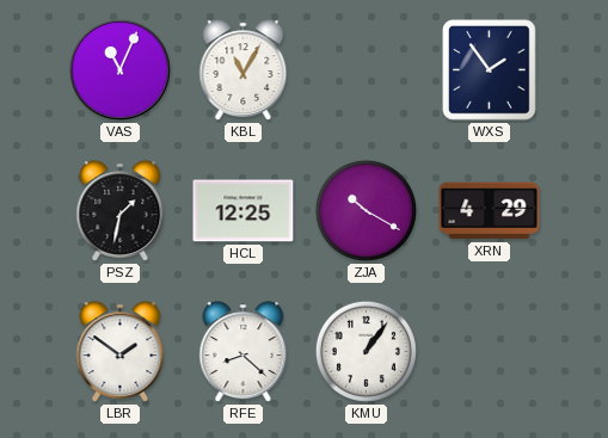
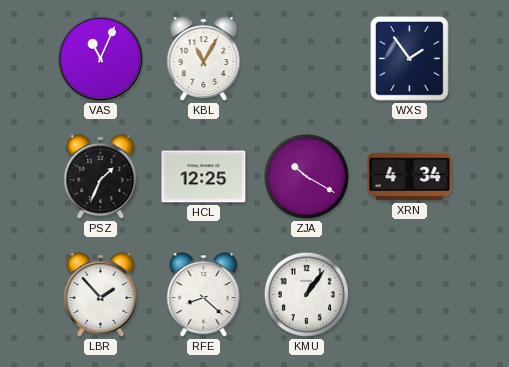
PSZ: 1:32 -> 1:34 (101, 177)
XRN: 4:29 -> 4:34 (410, 177)
LBR: 1:51 -> 1:53 (101, 295)
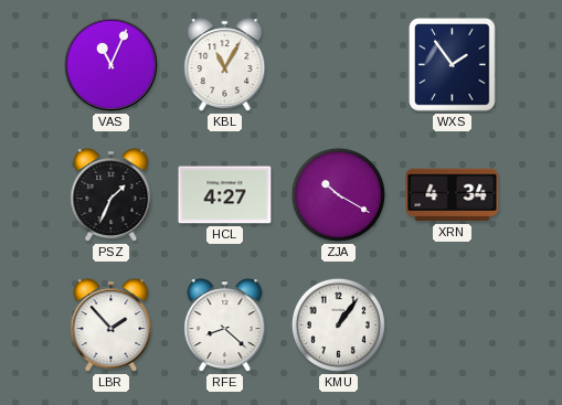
HCL: 12:25 -> 4:27 (225, 195)
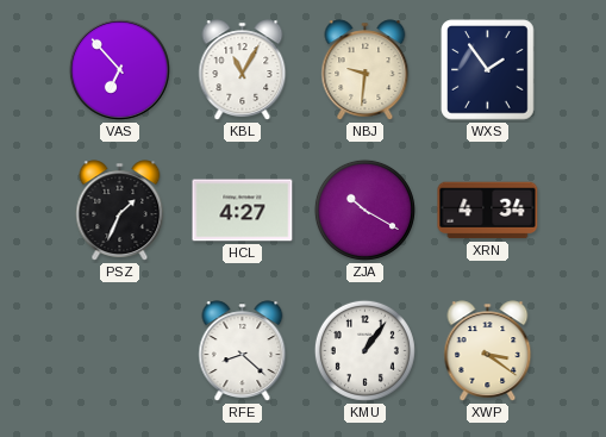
VAS: 11:04 -> 6:53 (119, 69)
NBJ: none -> 9:31 (366, 70)
LBR: 1:53 -> none (112, 326)
XWP: none -> 3:21 (488, 351)
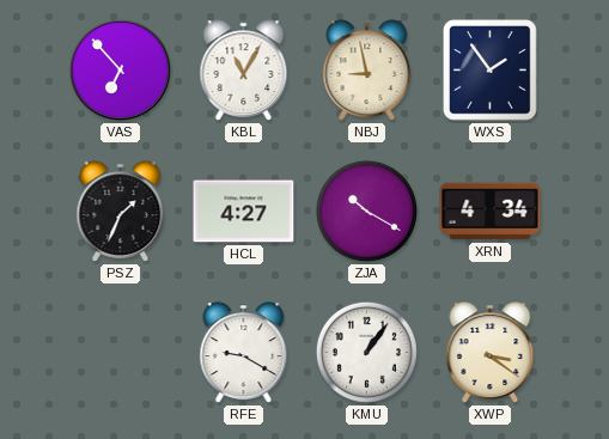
NBJ: 9:31 -> 8:58 (367, 71)
RFE: 8:22 -> 9:20 (244, 353)
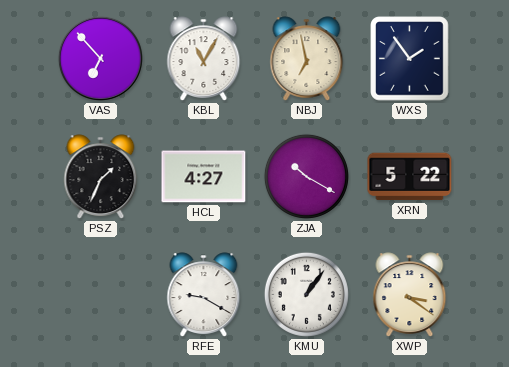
NBJ: 8:58 -> 6:58 (307, 59)
XRN: 4:34 -> 5:22 (410, 177)
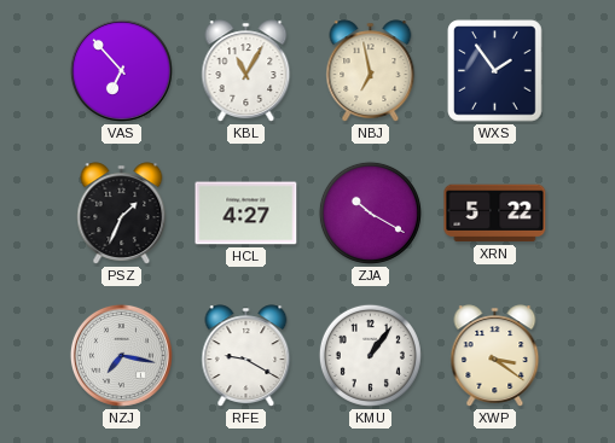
NZJ: none -> 7:17 (121, 355)
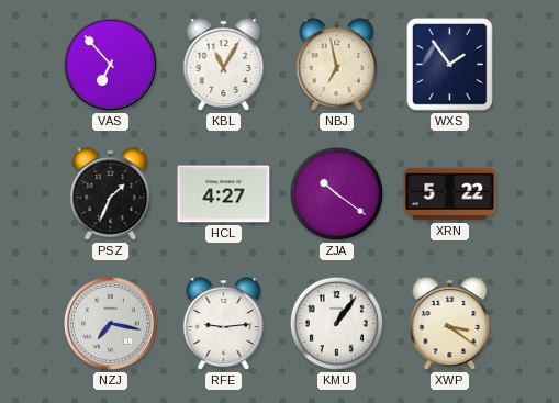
ZJA: 10:20 -> 10:21 (336, 193)
RFE: 9:20 -> 9:14 (224, 324)
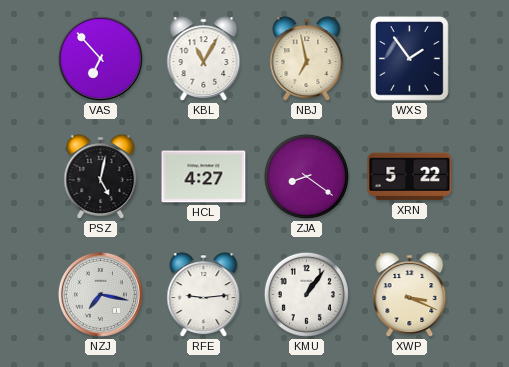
PSZ: 1:34 -> 5:02 (101, 177)
ZJA: 10:21 -> 8:21 (306, 176)
XWP: 3:21 -> 3:19 (410, 295)
